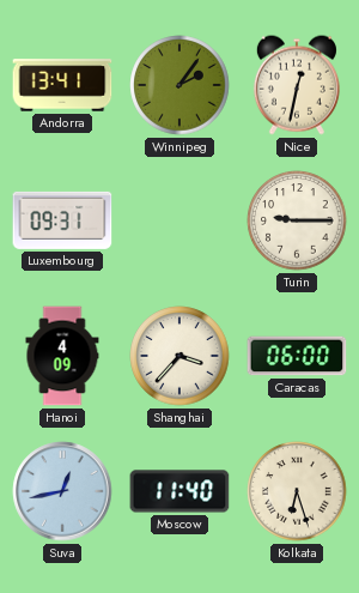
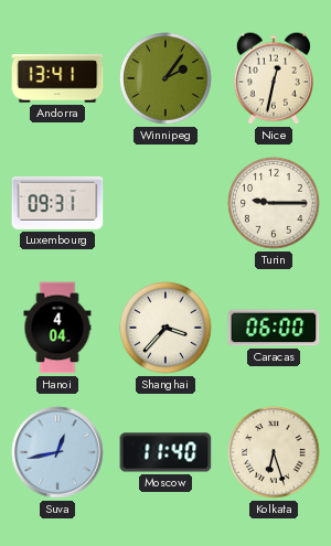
Hanoi: 4:09 -> 4:04 (57, 328)
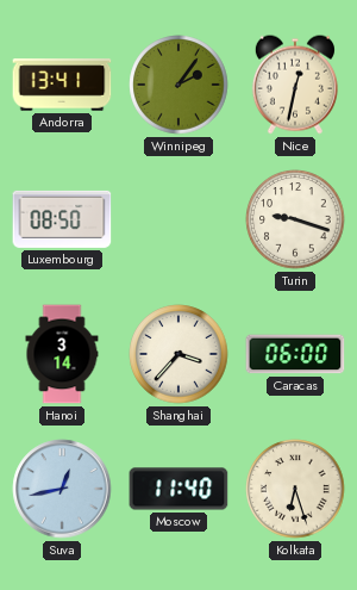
Luxembourg: 09:31 -> 08:50 (62, 219)
Turin: 9:15 -> 9:18 (295, 219)
Hanoi: 4:04 -> 3:14 (62, 354)
